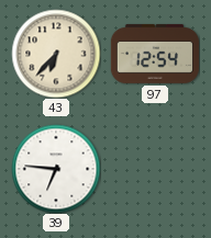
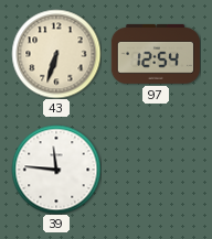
43: 6:37 -> 6:33 (56, 54)
39: 6:46 -> 11:46 (56, 170)
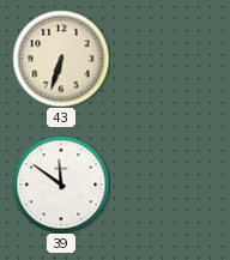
97: 12:54 -> none (156, 54)
39: 11:46 -> 11:51 (61, 185)
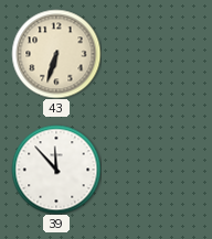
39: 11:51 -> 11:53 (56, 170)
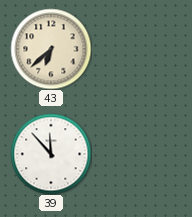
43: 6:33 -> 6:38 (51, 49)
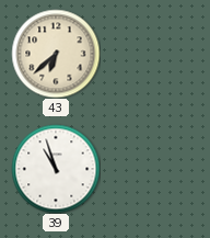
39: 11:53 -> 10:57 (56, 169)
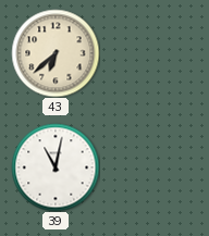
39: 10:57 -> 11:02 (56, 167)
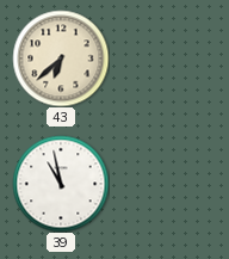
39: 11:02 -> 10:58 (61, 184)
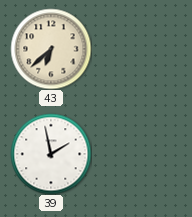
39: 10:58 -> 1:58 (51, 154)
